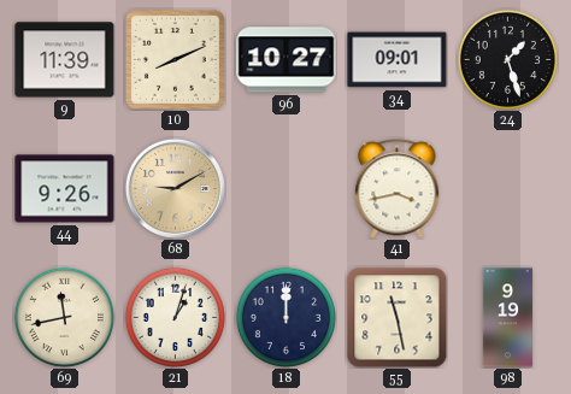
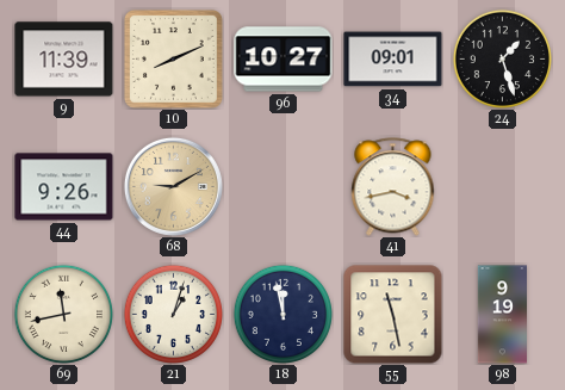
18: 12:00 -> 11:58 (282, 314)
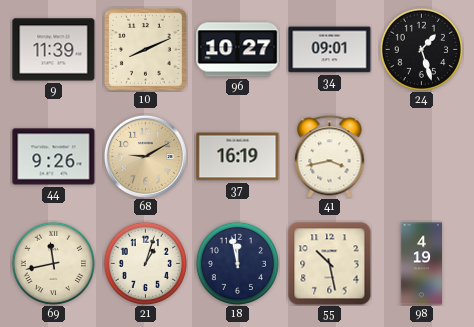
37: none -> 16:19 (238, 157)
55: 11:28 -> 10:28 (330, 264)
98: 9:19 -> 4:19 (421, 264)
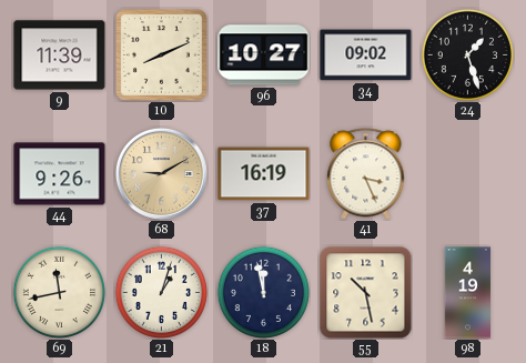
34: 09:01 -> 09:02 (366, 56)
41: 3:43 -> 3:26 (366, 174)
